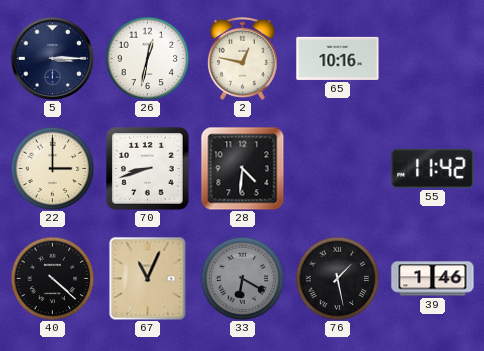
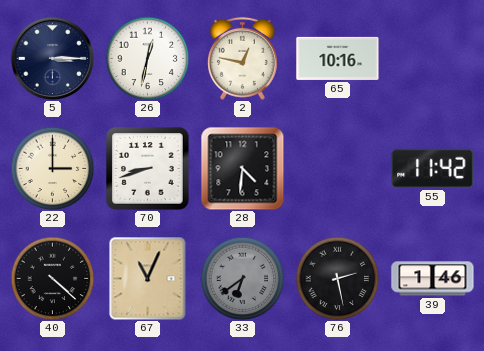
33: 6:20 -> 6:39 (242, 278)
76: 1:28 -> 2:28 (337, 278)
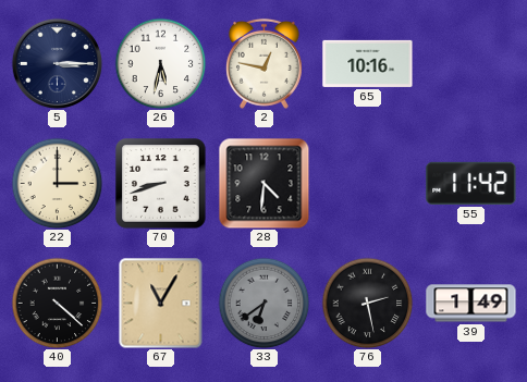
26: 12:32 -> 5:32 (160, 63)
67: 11:04 -> 11:05 (161, 303)
39: 1:46 -> 1:49 (471, 304)
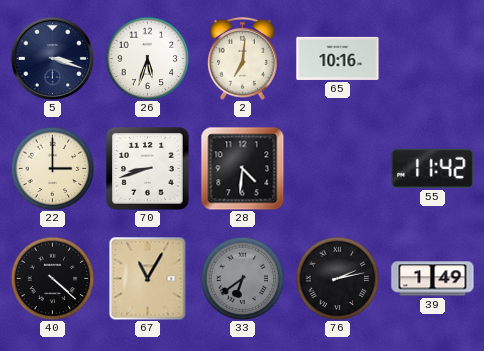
5: 3:15 -> 3:18 (52, 58)
26: 5:32 -> 5:33 (147, 58)
2: 12:47 -> 7:01 (242, 58)
76: 2:28 -> 2:13 (337, 278)
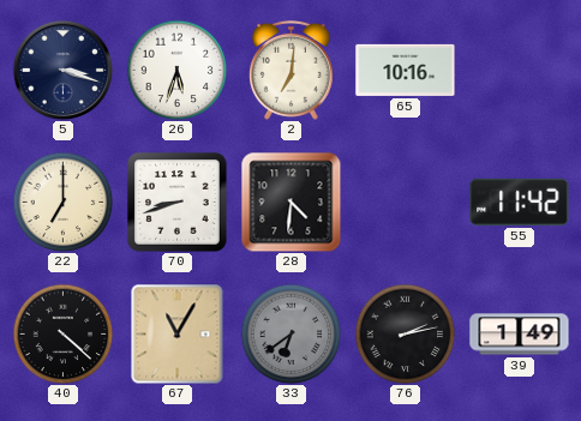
22: 3:00 -> 7:00 (62, 202)
